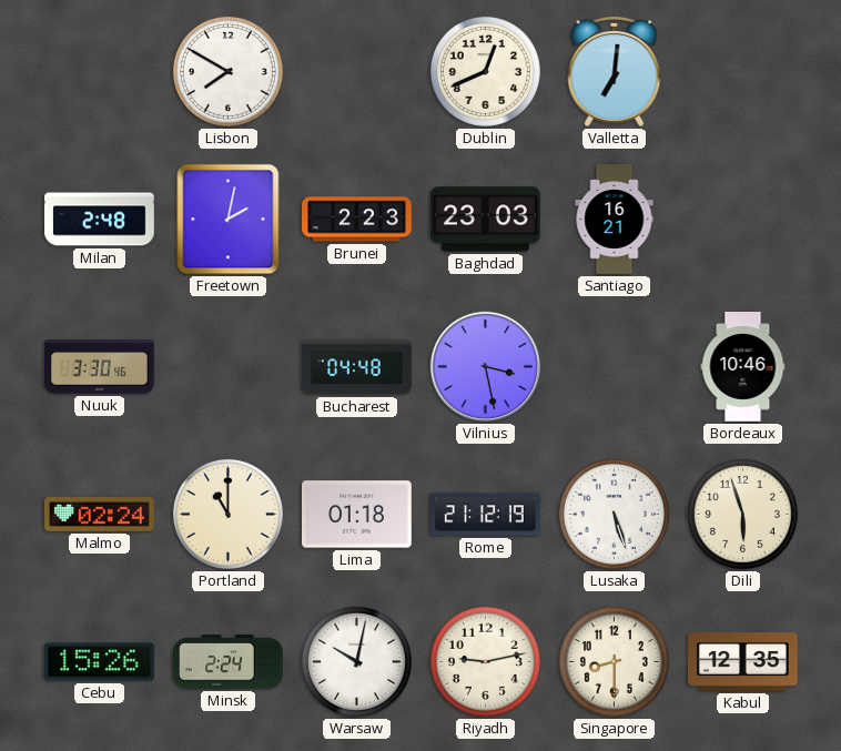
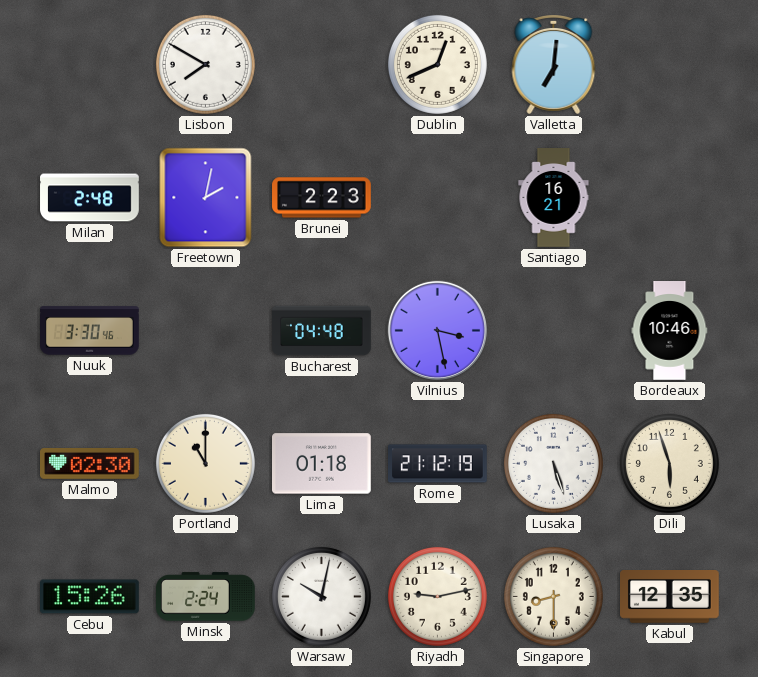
Baghdad: 23:03 -> none (486, 220)
Malmo: 02:24 -> 02:30 (90, 464)
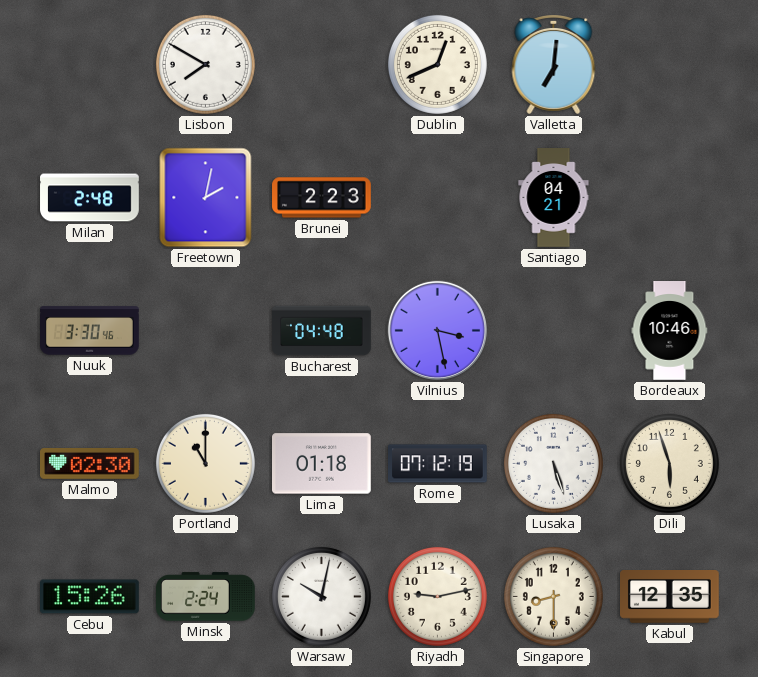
Santiago: 16:21 -> 04:21 (554, 198)
Rome: 21:12 -> 07:12 (438, 464)
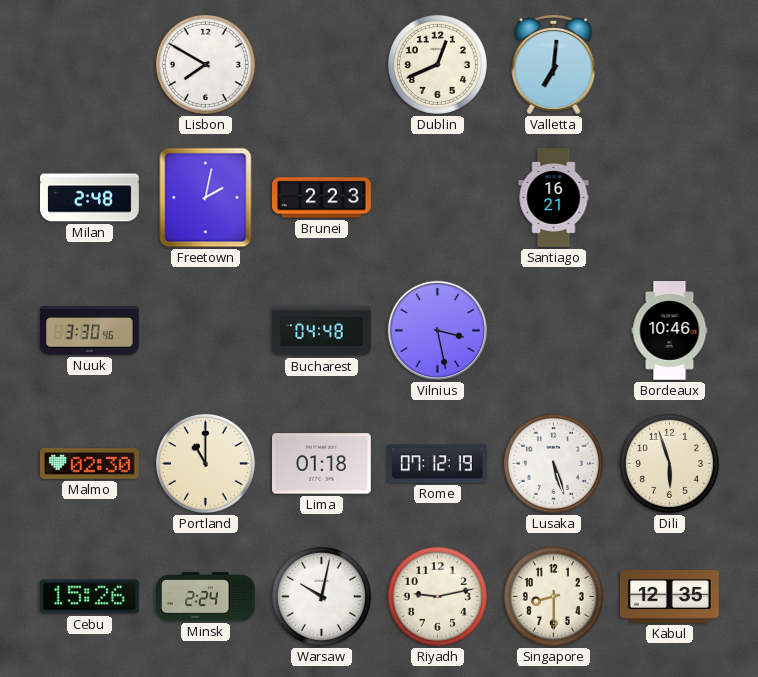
Santiago: 04:21 -> 16:21 (554, 198)
